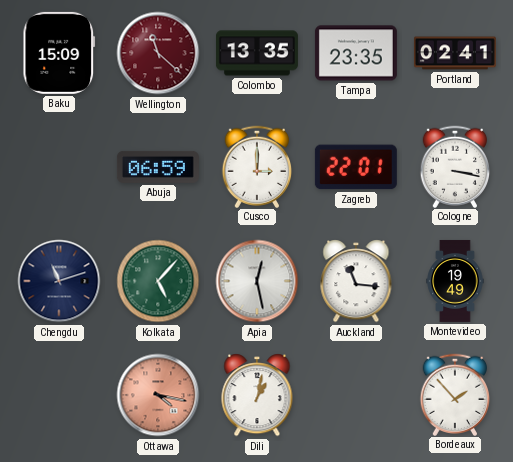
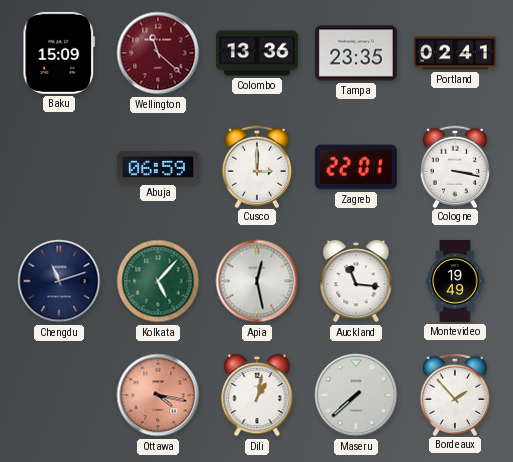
Colombo: 13:35 -> 13:36 (257, 53)
Maseru: none -> 7:38 (356, 395)
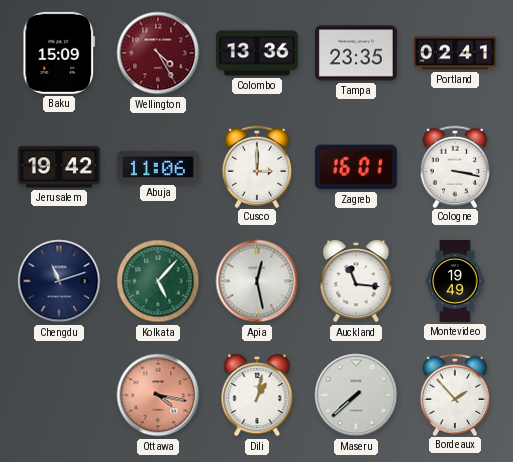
Wellington: 11:22 -> 4:25 (158, 53)
Jerusalem: none -> 19:42 (59, 167)
Abuja: 06:59 -> 11:06 (158, 167)
Zagreb: 22:01 -> 16:01 (356, 167)
